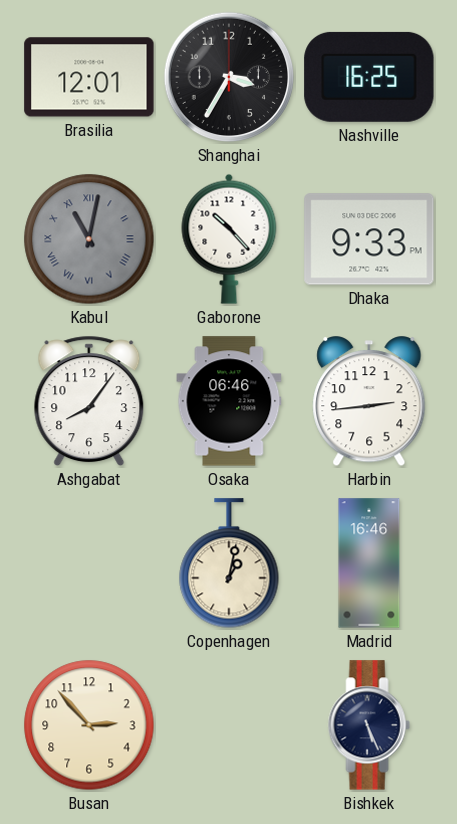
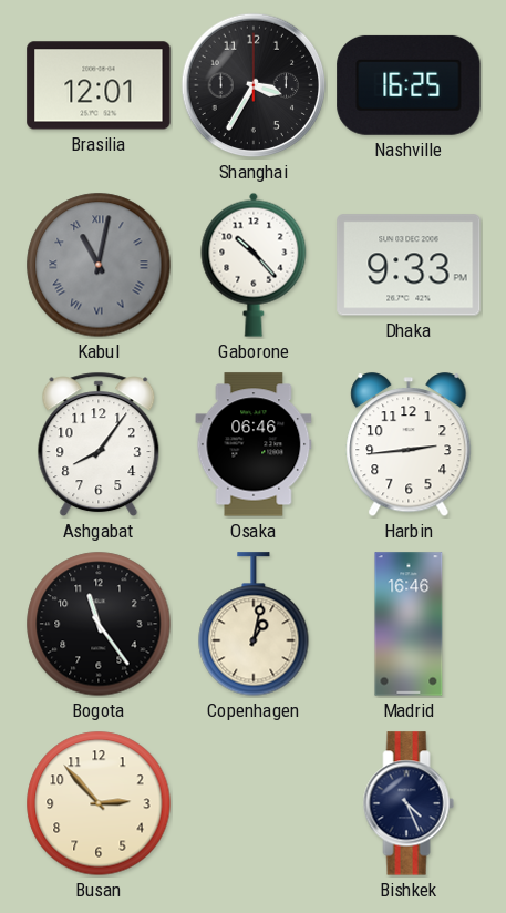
Bogota: none -> 11:24 (99, 624)
Bishkek: 5:26 -> 4:26 (409, 803)
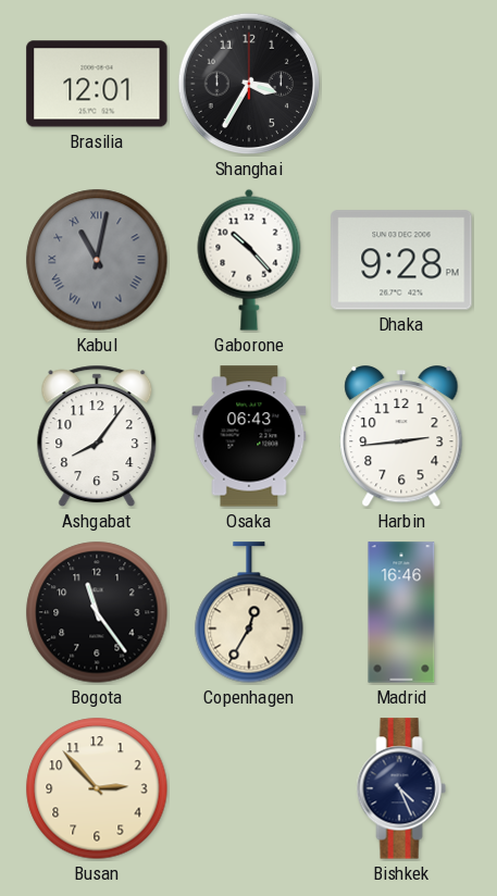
Nashville: 16:25 -> none (409, 85)
Dhaka: 9:33 -> 9:28 (401, 260)
Osaka: 06:46 -> 06:43 (249, 436)
Copenhagen: 1:02 -> 12:35 (249, 612)
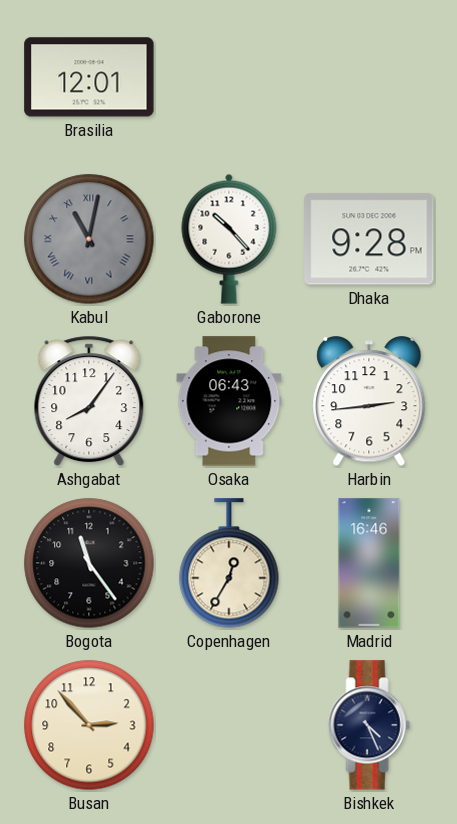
Shanghai: 3:35 -> none (249, 84)
